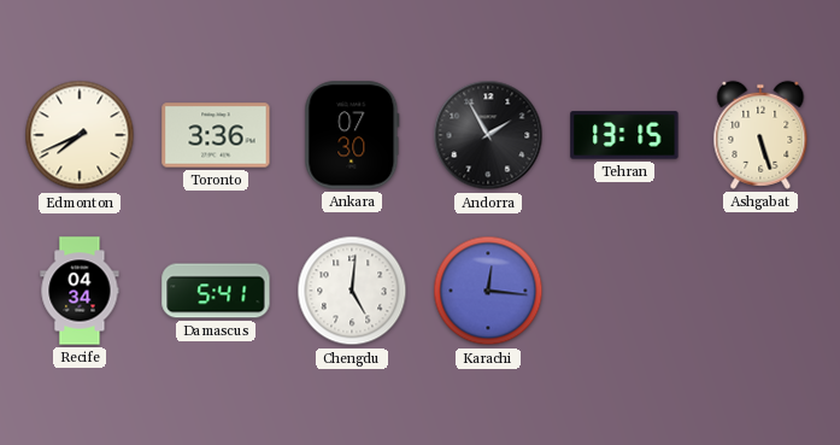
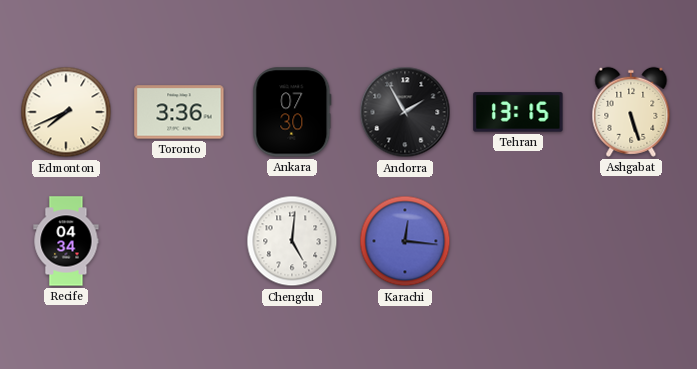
Damascus: 5:41 -> none (216, 291)
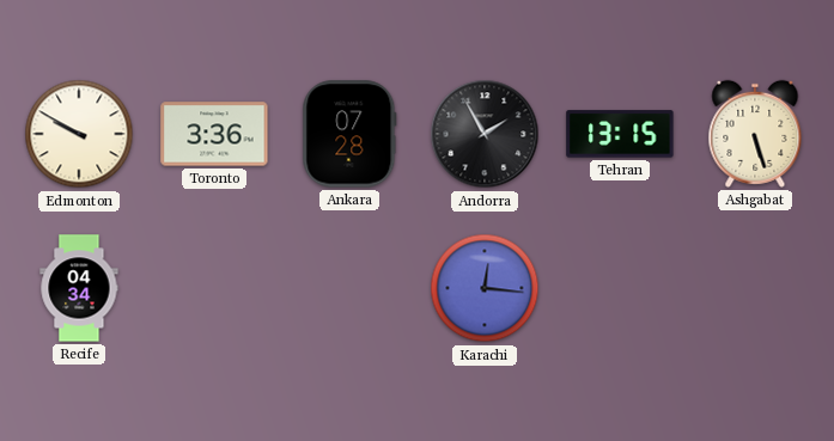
Edmonton: 7:41 -> 9:50 (79, 134)
Ankara: 07:30 -> 07:28 (349, 134)
Chengdu: 5:01 -> none (292, 241)
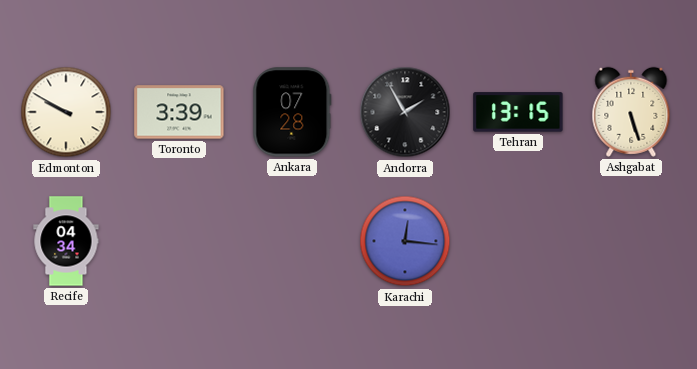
Toronto: 3:36 -> 3:39 (179, 112)
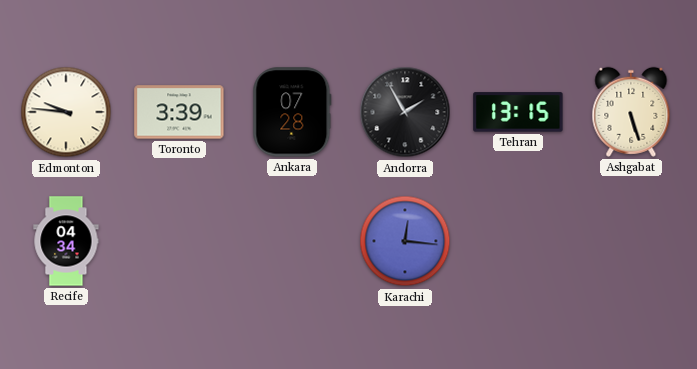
Edmonton: 9:50 -> 9:46 (66, 112)
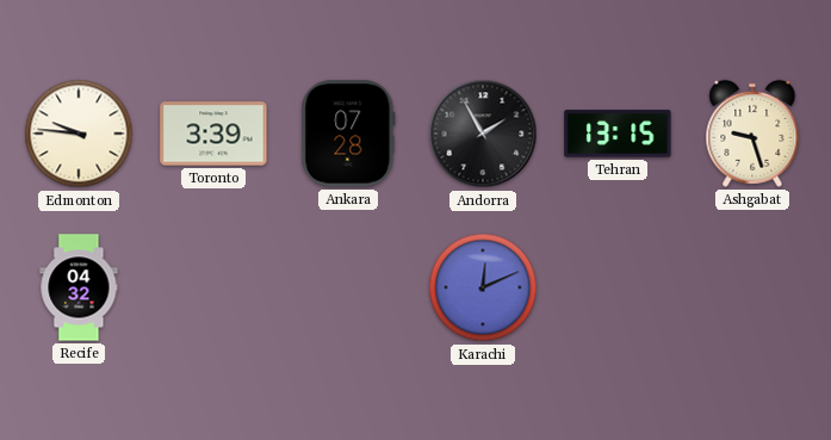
Ashgabat: 5:27 -> 9:27 (752, 134)
Recife: 04:34 -> 04:32 (79, 287)
Karachi: 12:16 -> 12:11 (483, 287)
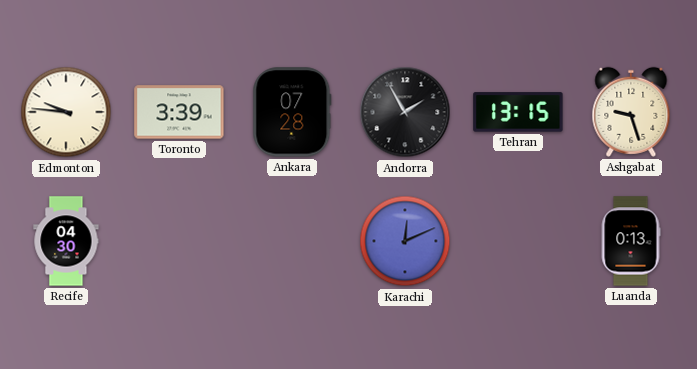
Recife: 04:32 -> 04:30 (66, 241)
Luanda: none -> 0:13 (631, 241)
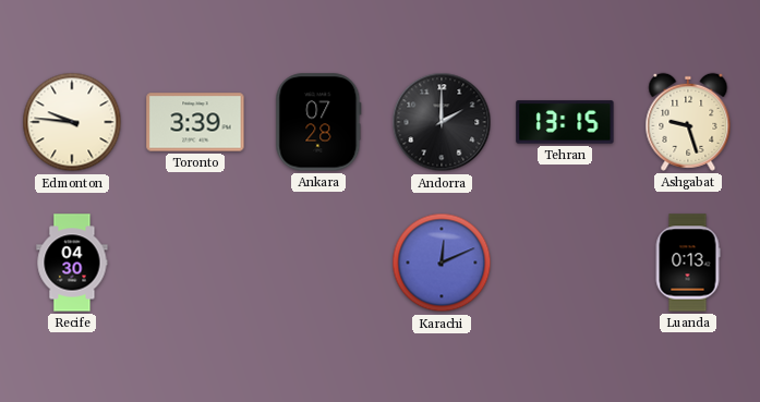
Andorra: 1:55 -> 2:00 (442, 122)
